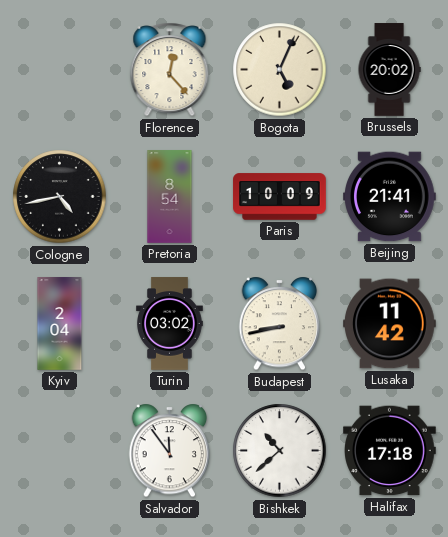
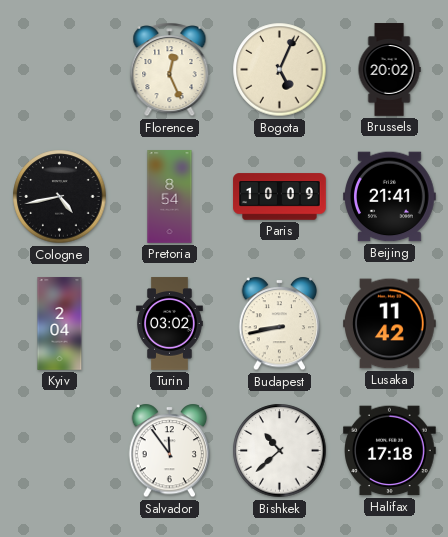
Florence: 12:23 -> 12:26 (170, 70)
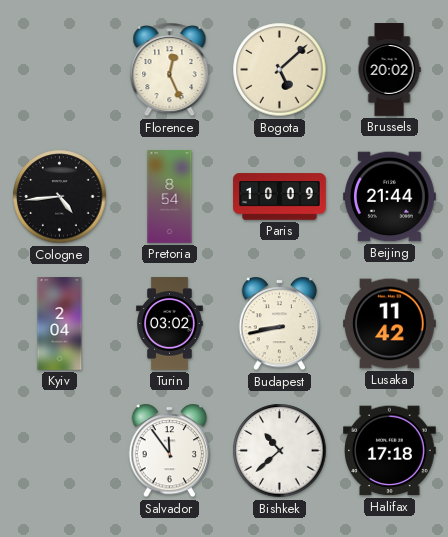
Bogota: 5:04 -> 5:08 (280, 70)
Cologne: 4:43 -> 4:44 (60, 197)
Beijing: 21:41 -> 21:44 (390, 197)
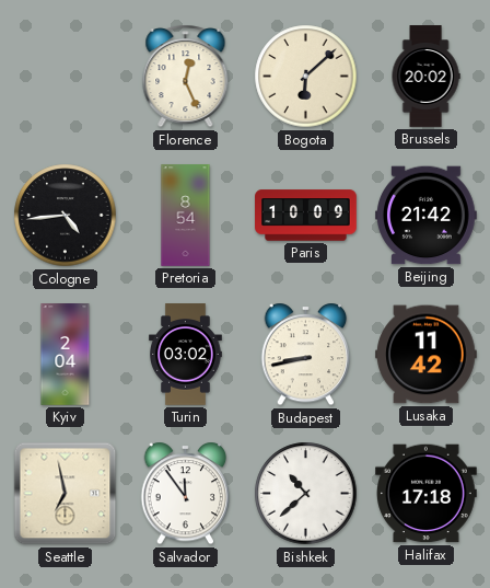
Bogota: 5:08 -> 6:08 (306, 77)
Beijing: 21:44 -> 21:42 (427, 216)
Seattle: none -> 6:58 (66, 494)
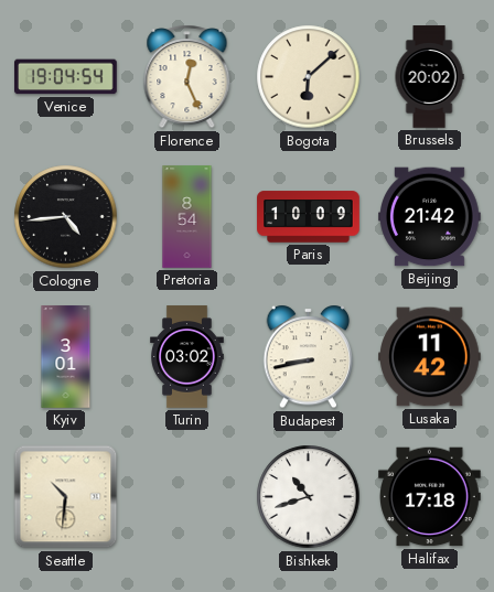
Venice: none -> 19:04 (66, 77)
Kyiv: 2:04 -> 3:01 (66, 357)
Seattle: 6:58 -> 10:31 (66, 497)
Salvador: 11:54 -> none (186, 494)
Bishkek: 10:38 -> 10:42 (309, 497)
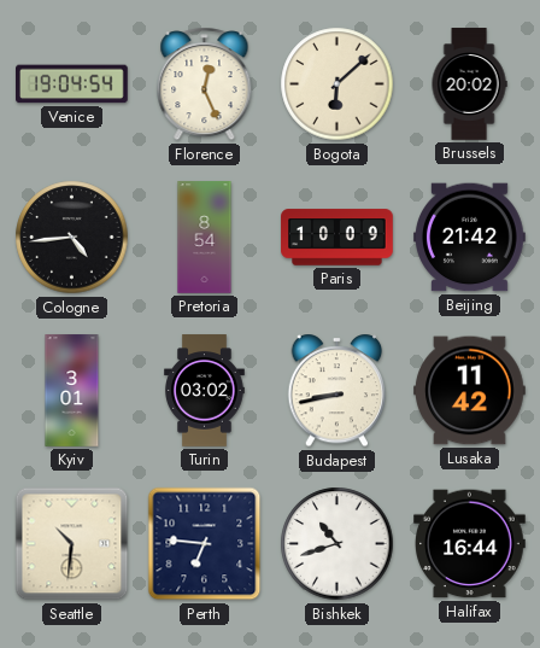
Perth: none -> 6:46 (205, 544)
Halifax: 17:18 -> 16:44 (470, 544)
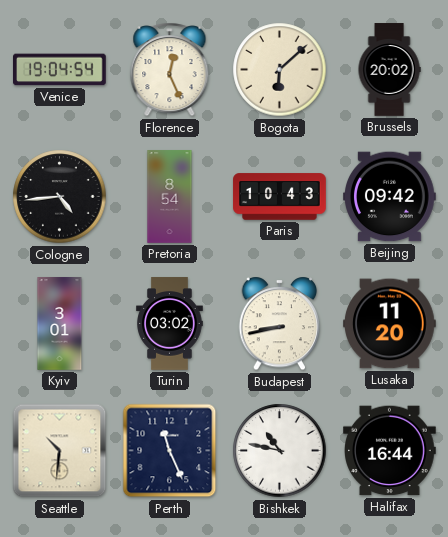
Paris: 10:09 -> 10:43 (280, 197)
Beijing: 21:42 -> 09:42 (390, 197)
Lusaka: 11:42 -> 11:20 (390, 324)
Perth: 6:46 -> 11:26 (170, 451)
Bishkek: 10:42 -> 10:47 (280, 451)
